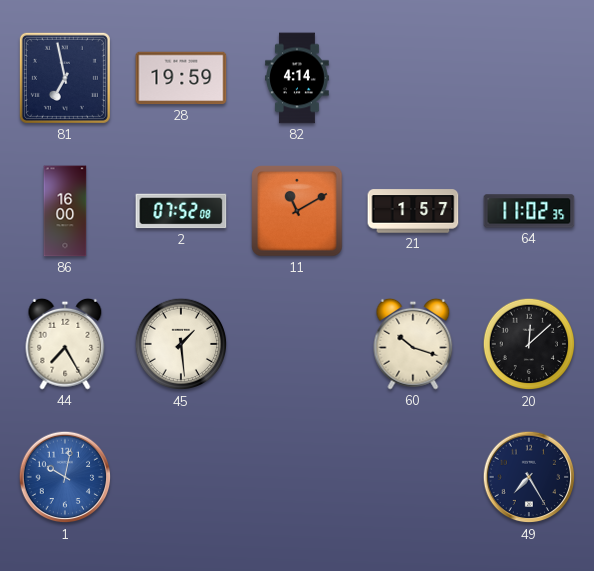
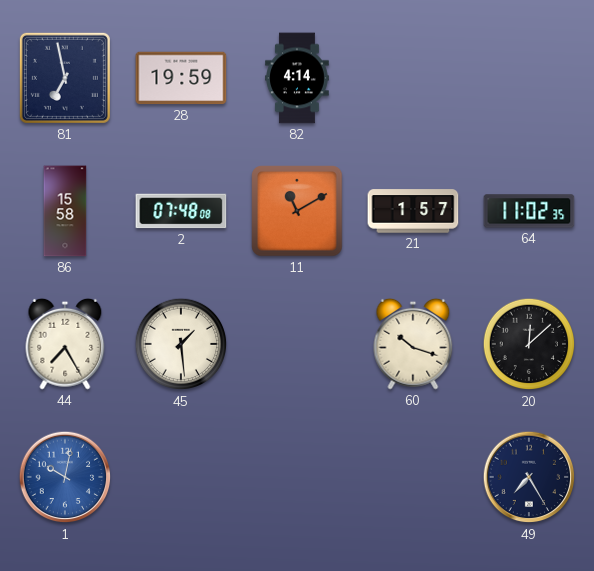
86: 16:00 -> 15:58 (65, 211)
2: 07:52 -> 07:48 (181, 211)
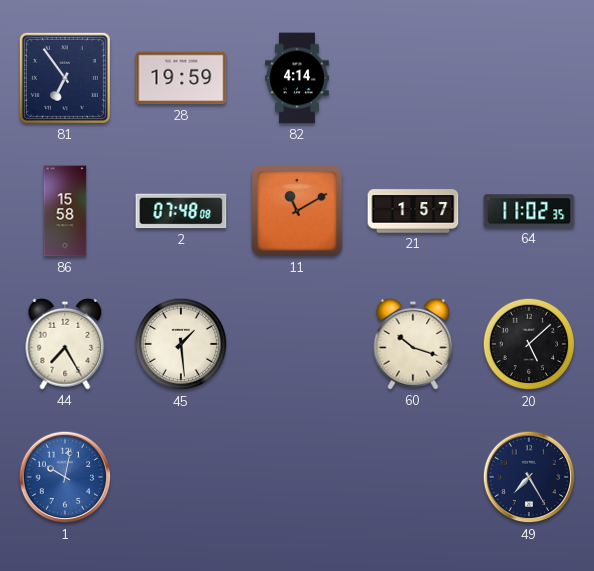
81: 6:58 -> 6:54 (65, 78)
20: 12:08 -> 5:08 (529, 344)
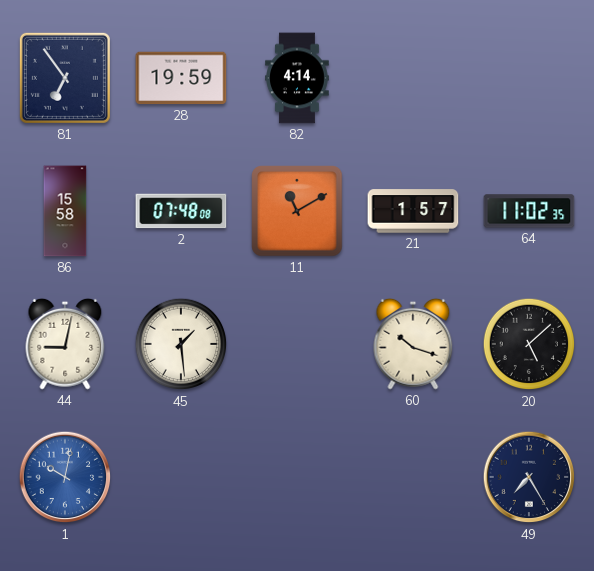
44: 7:25 -> 9:02 (65, 344)
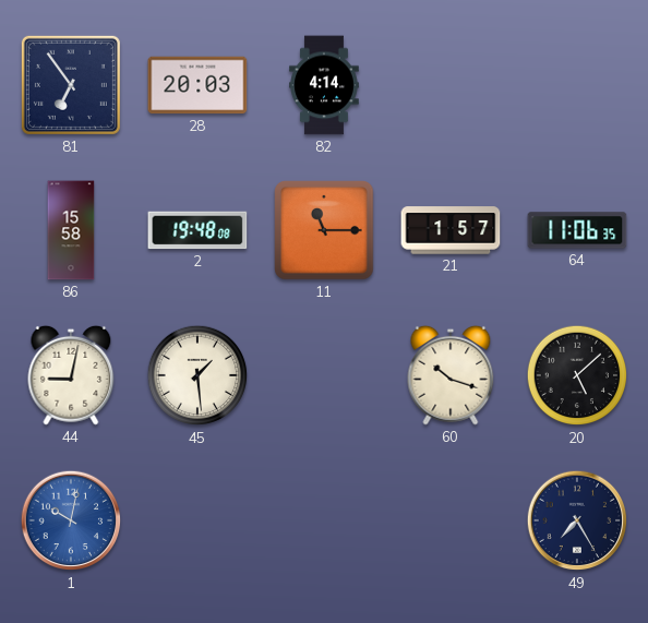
28: 19:59 -> 20:03 (197, 85)
2: 07:48 -> 19:48 (197, 230)
11: 11:10 -> 11:15 (324, 230)
64: 11:02 -> 11:06 (577, 230)
